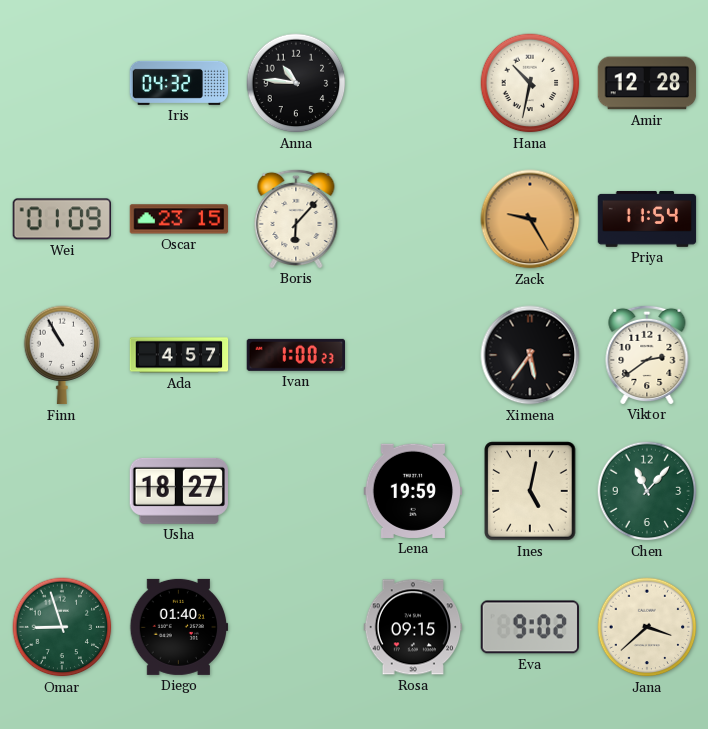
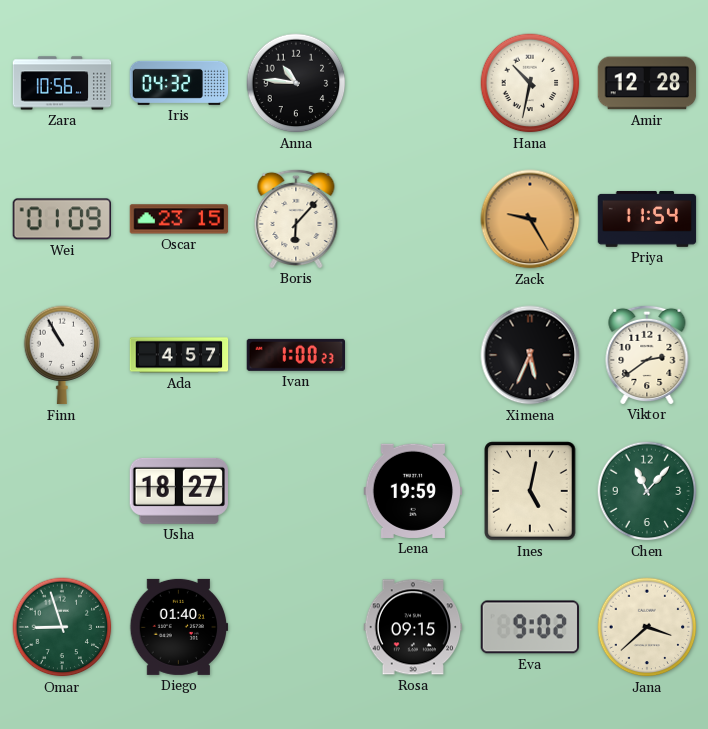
Zara: none -> 10:56 (62, 83)
Ximena: 5:36 -> 5:34 (530, 355)
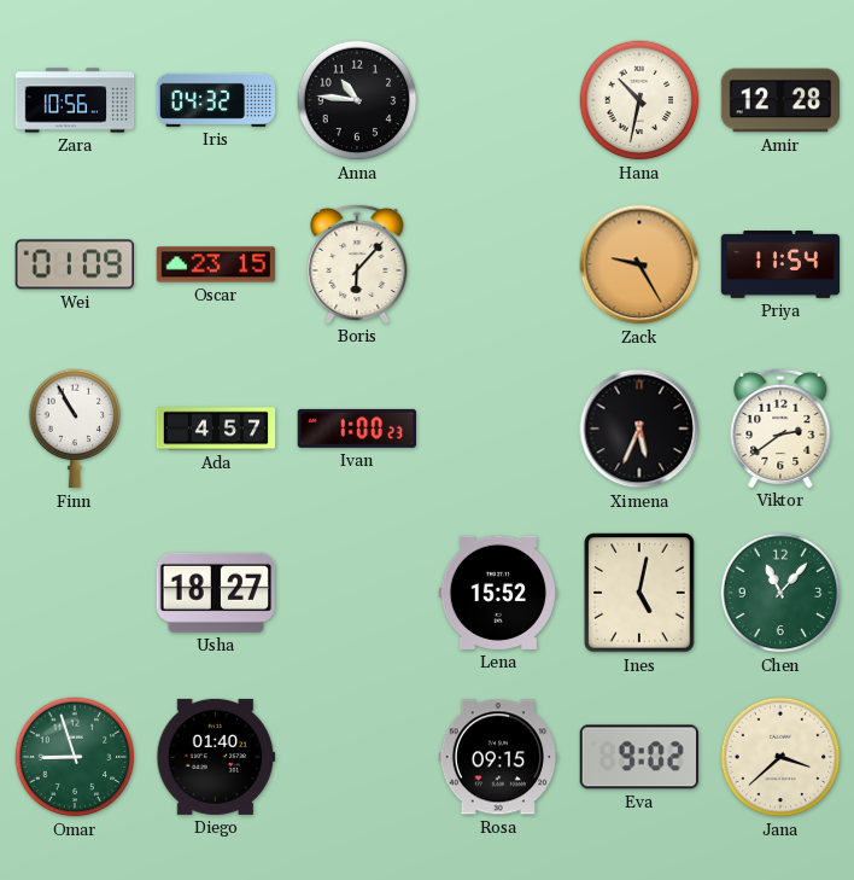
Lena: 19:59 -> 15:52 (498, 593)
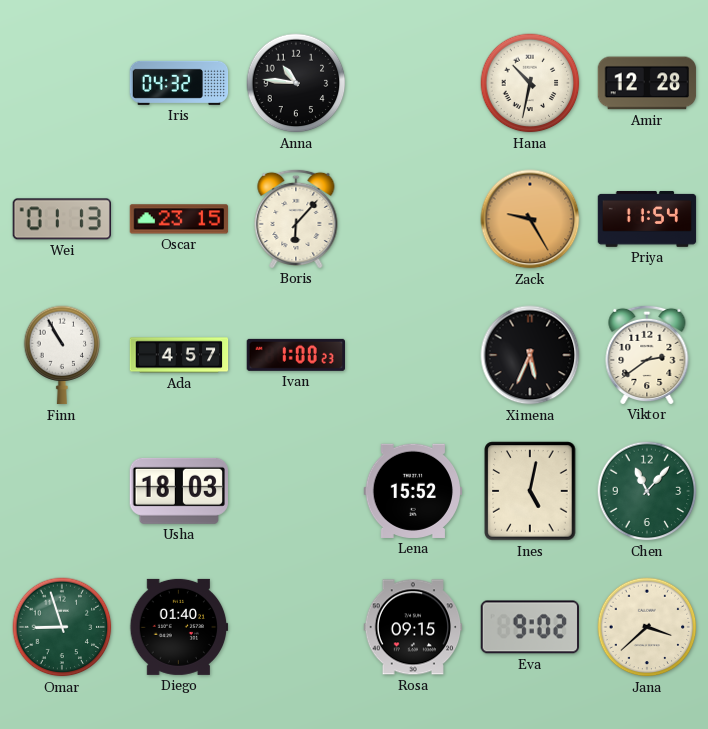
Zara: 10:56 -> none (75, 100)
Wei: 01:09 -> 01:13 (61, 219)
Usha: 18:27 -> 18:03 (178, 491)
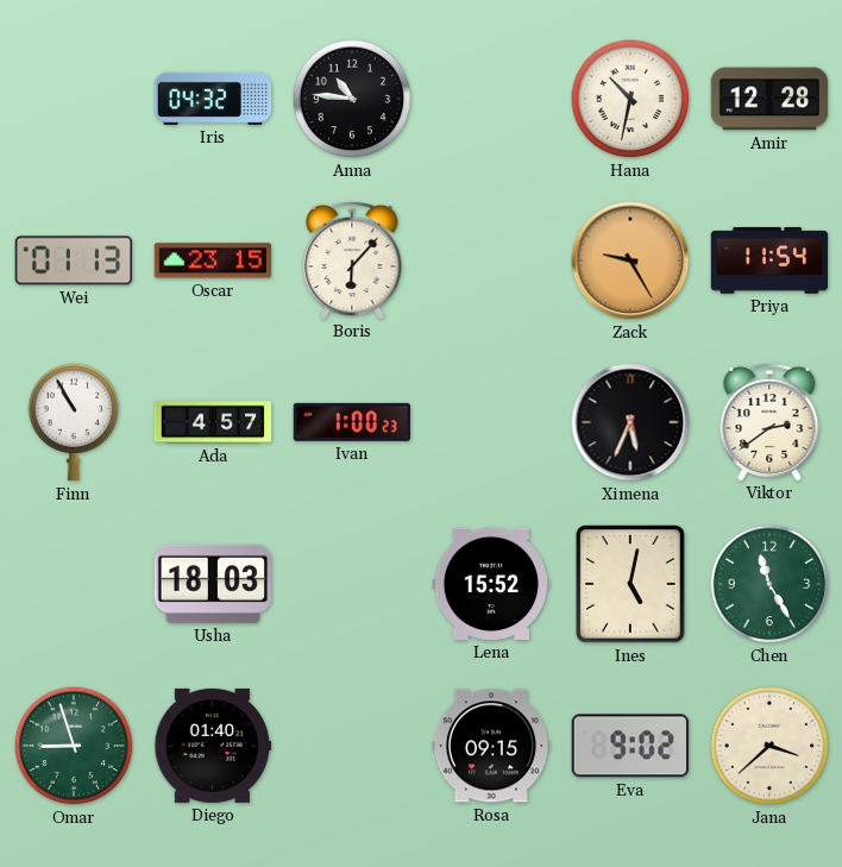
Chen: 11:07 -> 11:25 (769, 584)
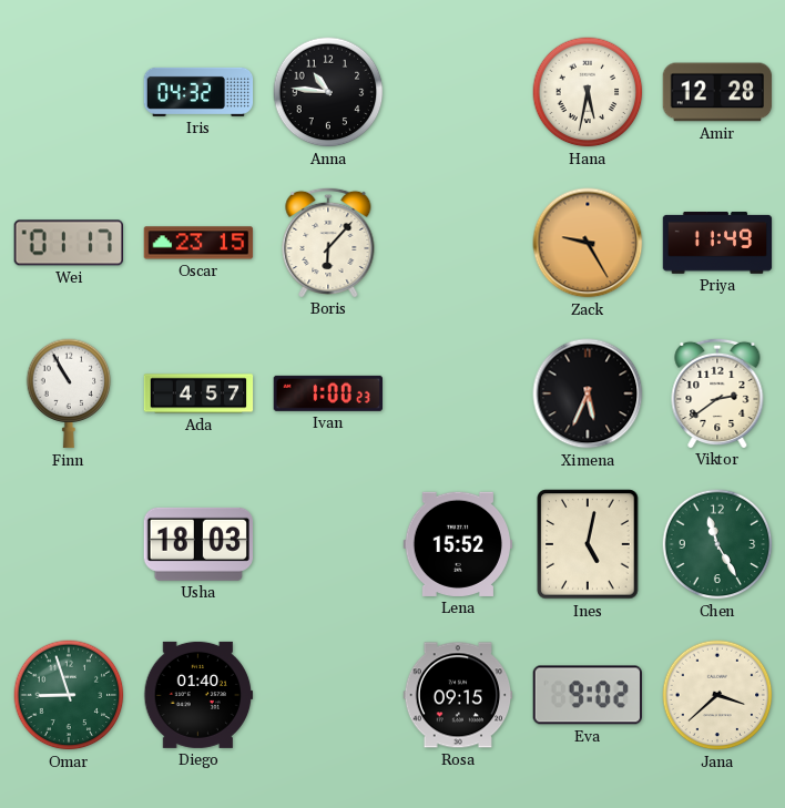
Hana: 10:32 -> 5:32 (588, 92)
Wei: 01:13 -> 01:17 (68, 243)
Priya: 11:54 -> 11:49 (717, 244)
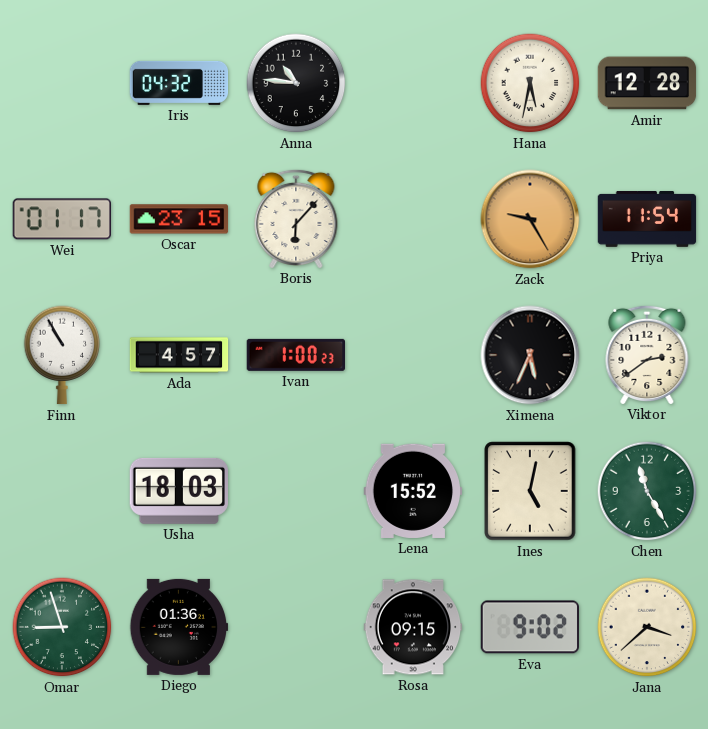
Priya: 11:49 -> 11:54 (647, 220)
Diego: 01:40 -> 01:36 (179, 627)
